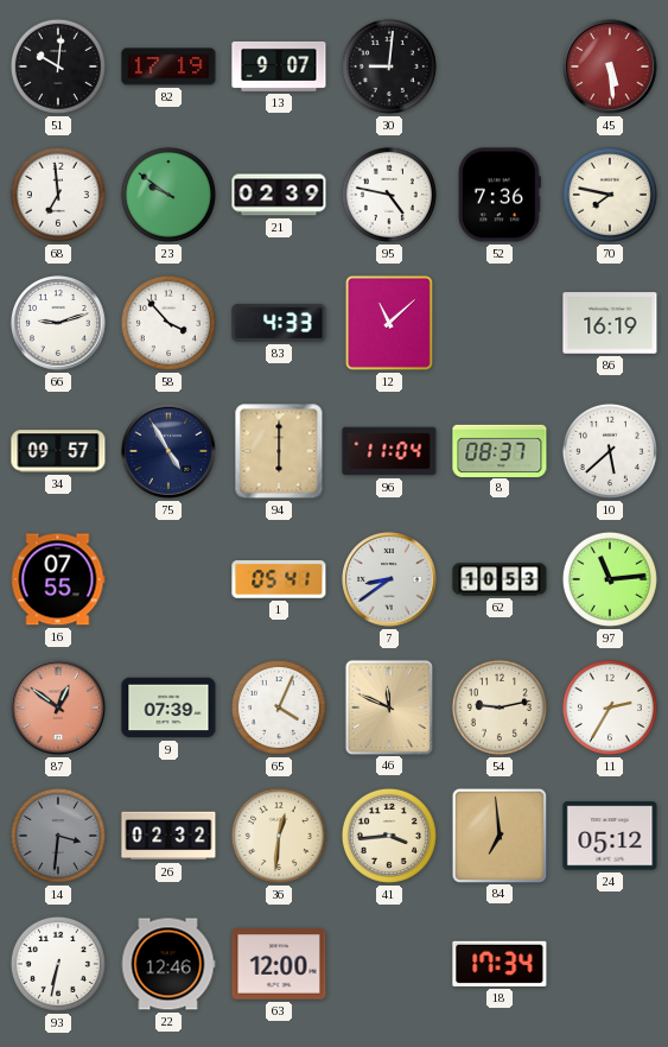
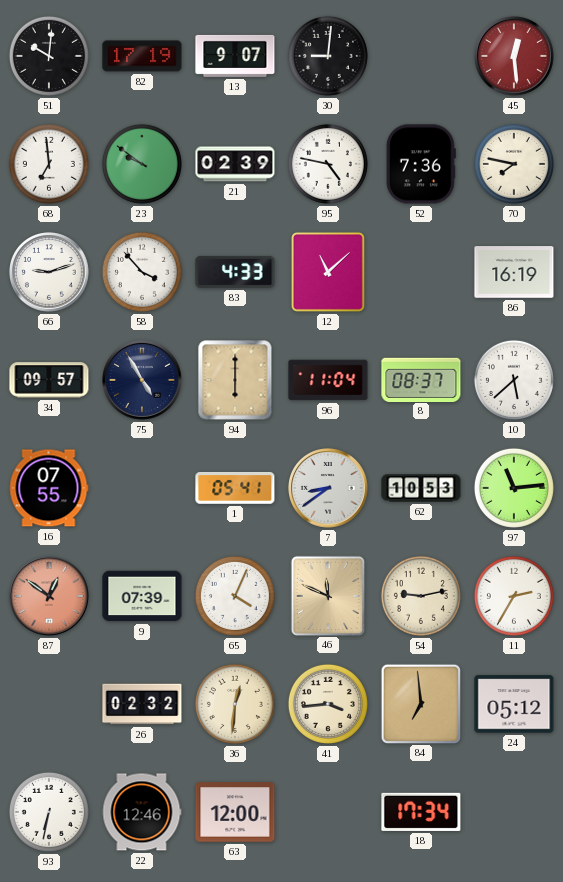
45: 5:29 -> 12:29 (515, 57)
14: 3:31 -> none (58, 836)
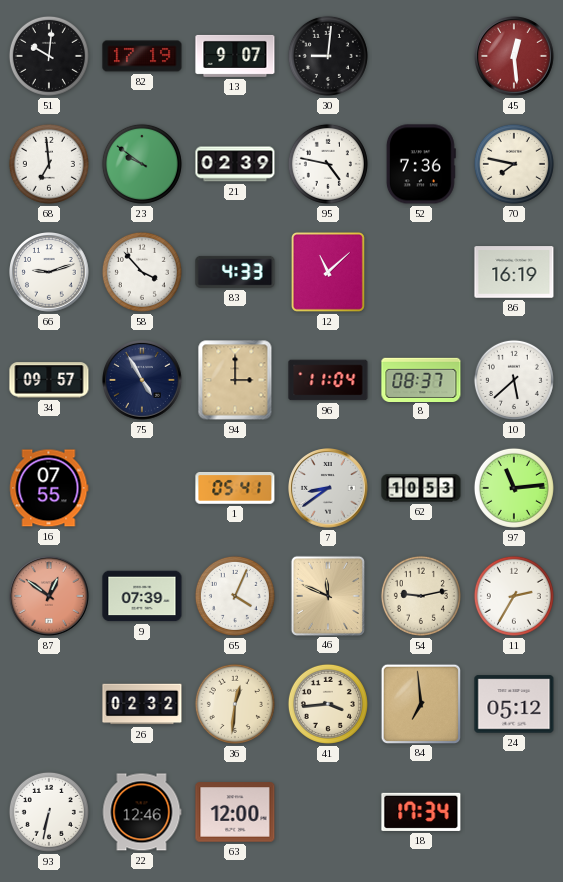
94: 6:00 -> 3:00 (235, 380)
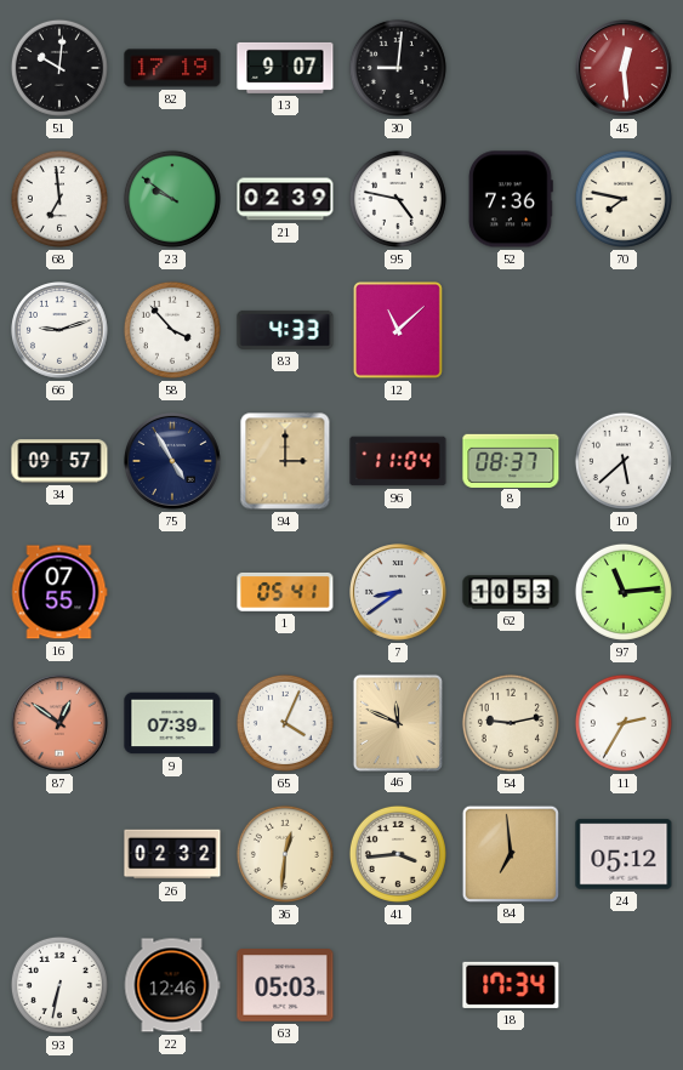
86: 16:19 -> none (514, 272)
63: 12:00 -> 05:03 (285, 985)
